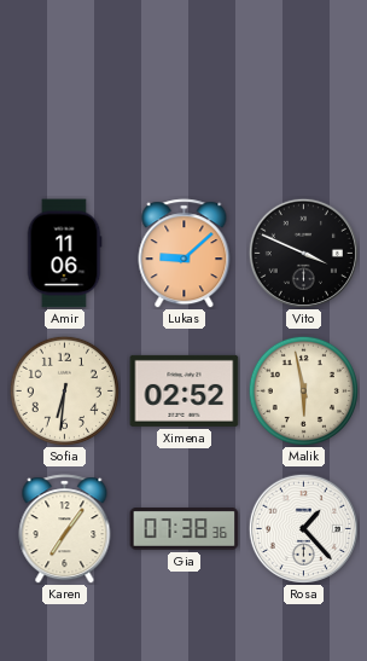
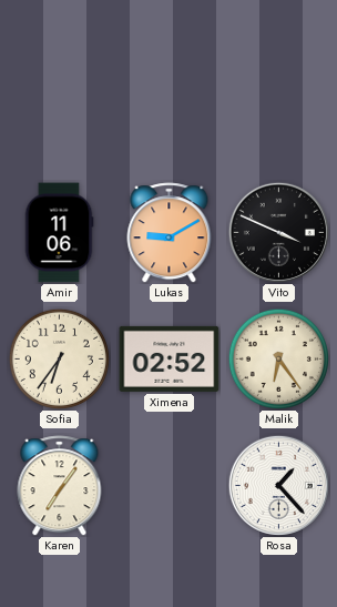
Lukas: 9:08 -> 9:10 (170, 233)
Sofia: 6:31 -> 6:36 (59, 358)
Malik: 5:58 -> 6:24 (278, 358)
Gia: 07:38 -> none (185, 529)
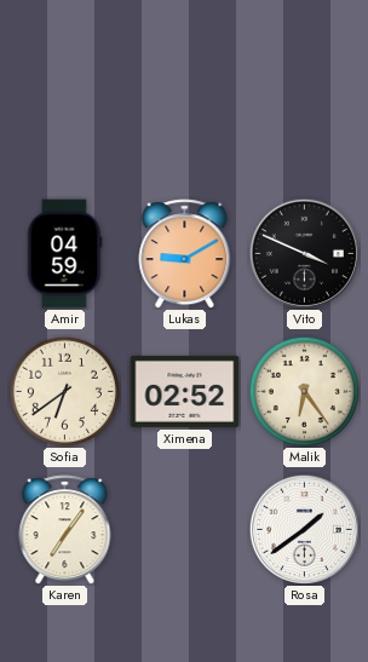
Amir: 11:06 -> 04:59 (64, 254)
Sofia: 6:36 -> 6:39 (64, 391)
Rosa: 1:23 -> 1:39 (304, 529)
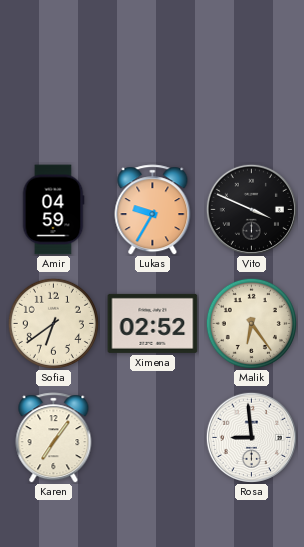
Lukas: 9:10 -> 9:35 (153, 210)
Rosa: 1:39 -> 8:59 (251, 437)
